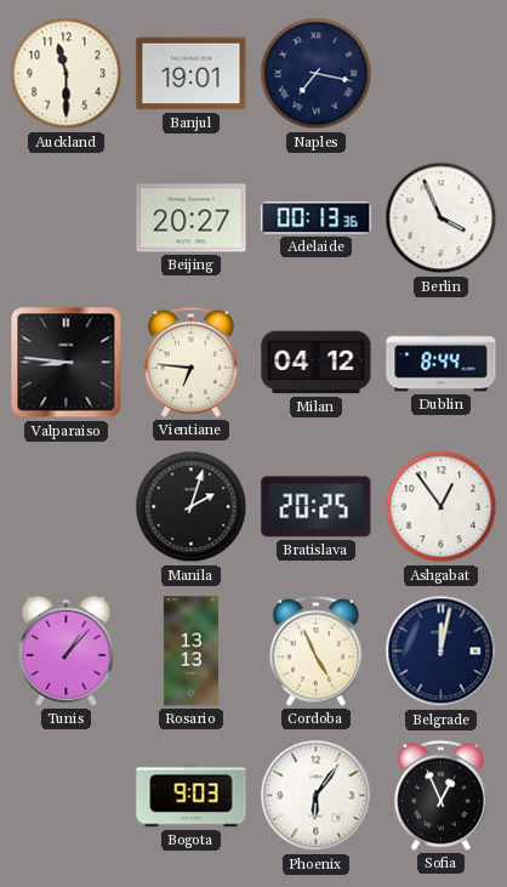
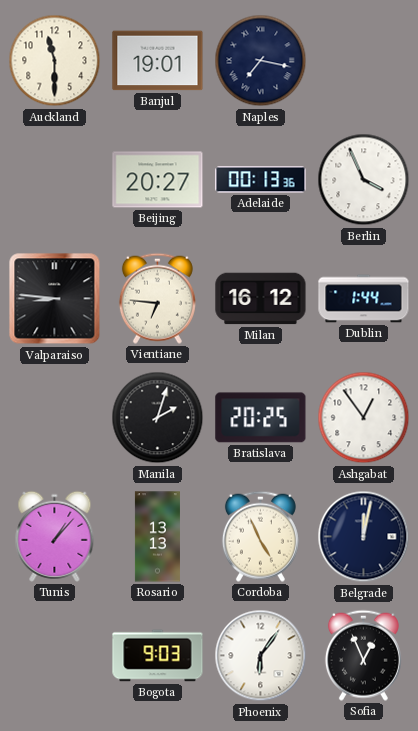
Milan: 04:12 -> 16:12 (261, 299)
Dublin: 8:44 -> 1:44 (364, 299)
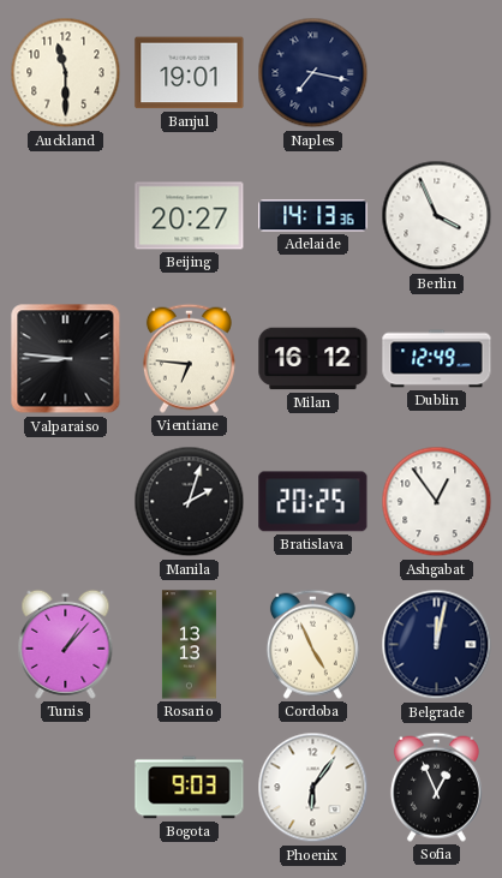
Adelaide: 00:13 -> 14:13 (313, 216)
Dublin: 1:44 -> 12:49 (437, 359)
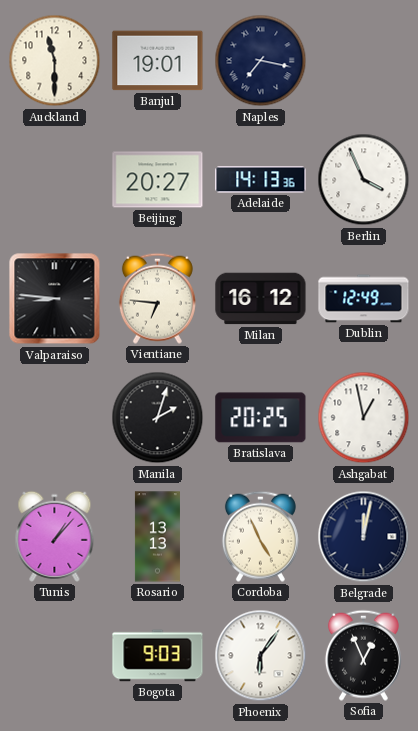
Ashgabat: 12:54 -> 12:58 (364, 418)
